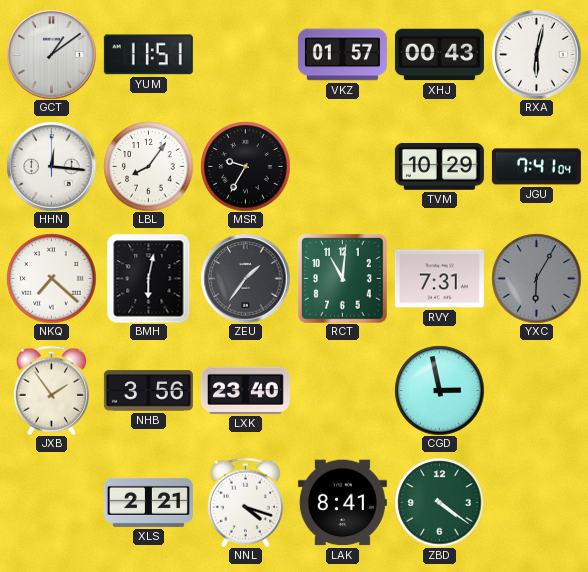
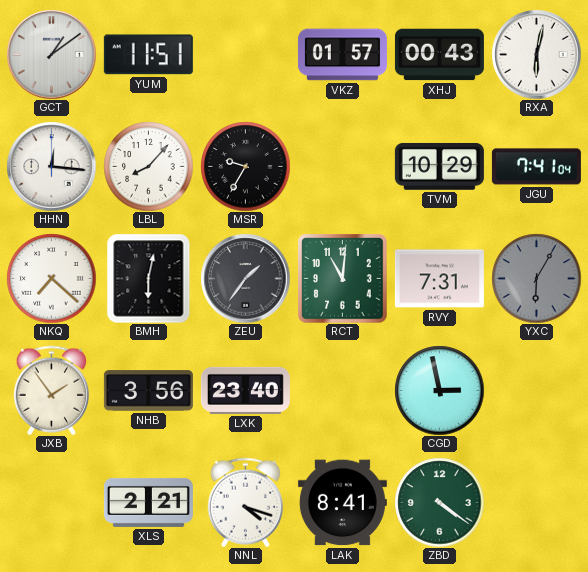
LBL: 8:06 -> 8:07 (148, 166)
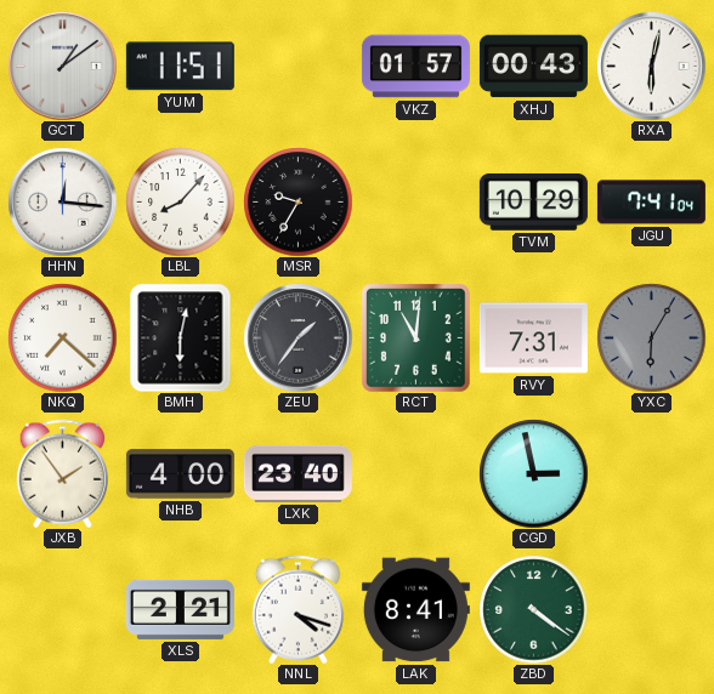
NHB: 3:56 -> 4:00 (180, 474)
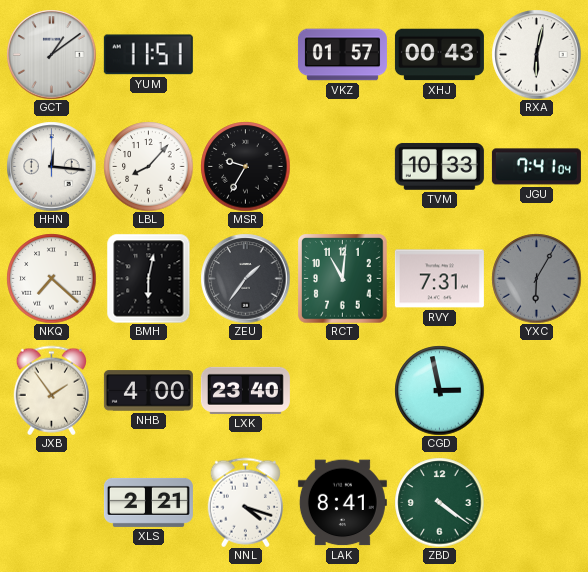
TVM: 10:29 -> 10:33 (439, 166)
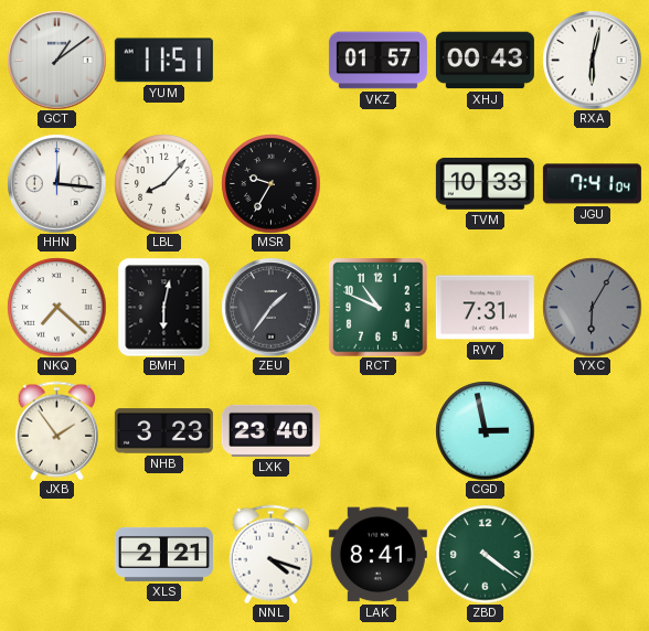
RCT: 11:01 -> 10:49 (377, 307)
NHB: 4:00 -> 3:23 (163, 431)
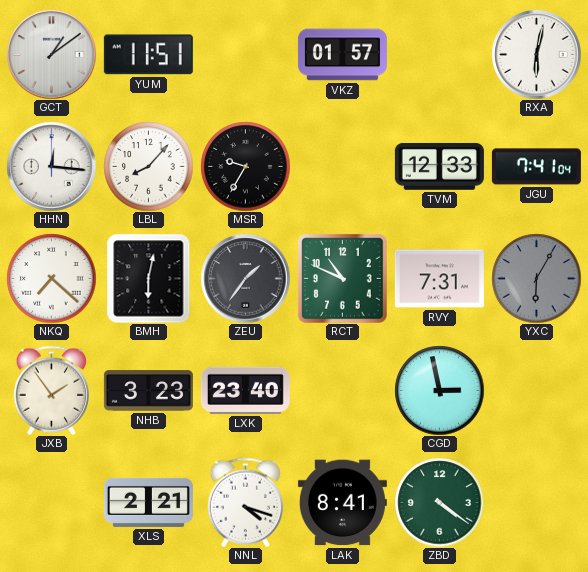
XHJ: 00:43 -> none (485, 61)
TVM: 10:33 -> 12:33 (439, 166)
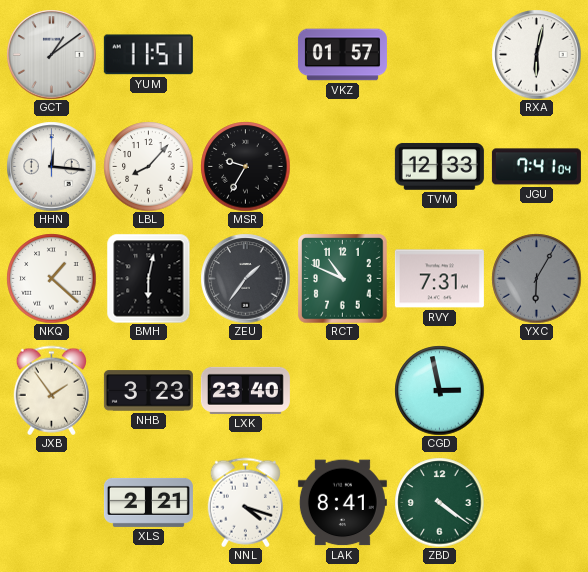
NKQ: 7:22 -> 1:22 (51, 278)
